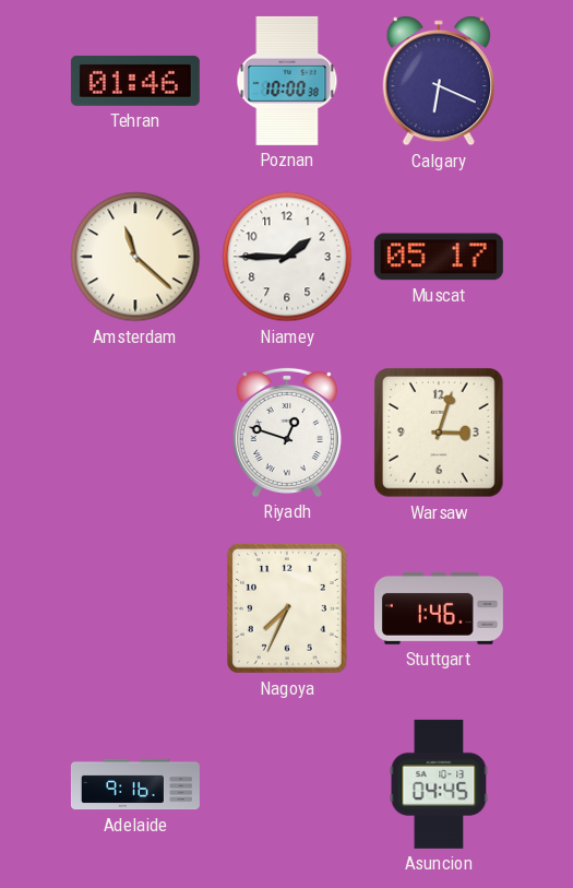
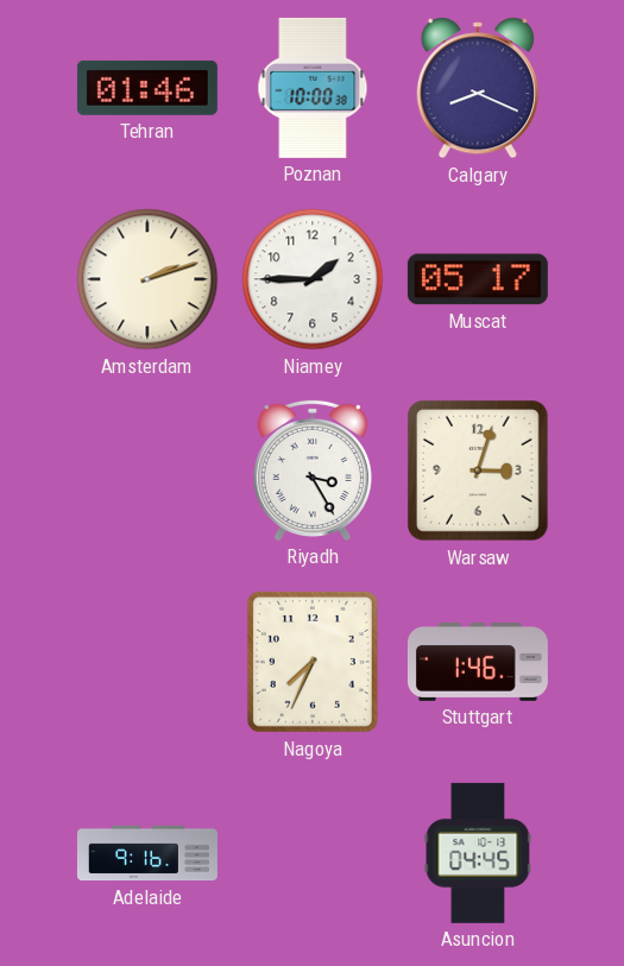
Calgary: 6:19 -> 8:19 (478, 88)
Amsterdam: 11:22 -> 2:12 (147, 279)
Riyadh: 12:48 -> 3:25 (313, 471)
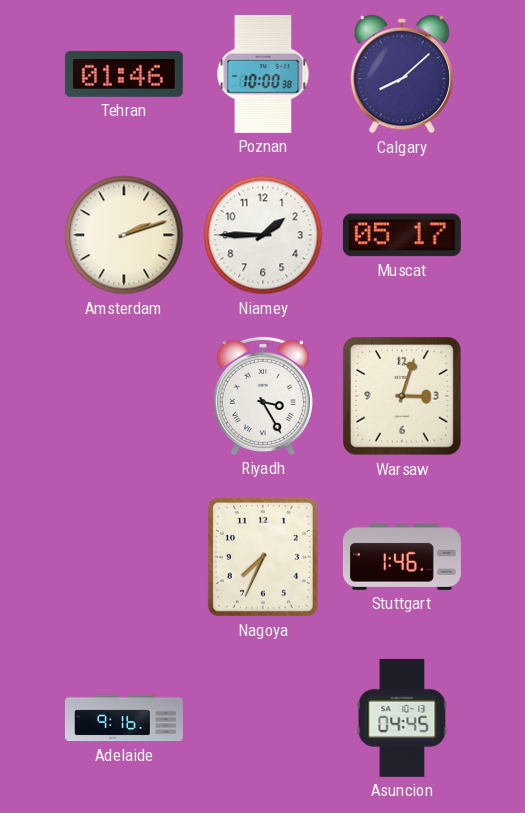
Calgary: 8:19 -> 8:08 (402, 74)
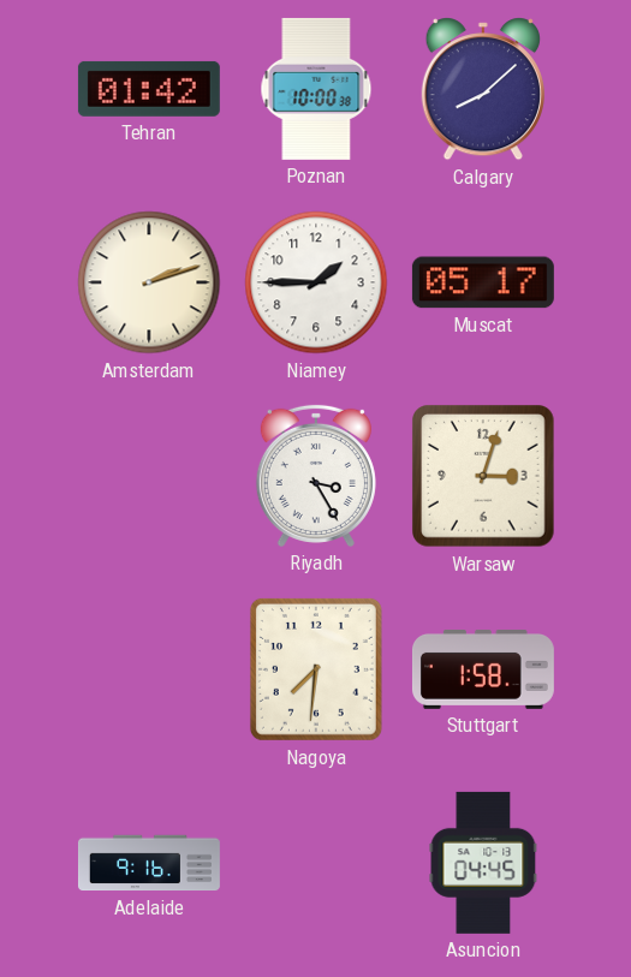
Tehran: 01:46 -> 01:42 (149, 89)
Nagoya: 7:34 -> 7:31 (316, 669)
Stuttgart: 1:46 -> 1:58 (483, 671)
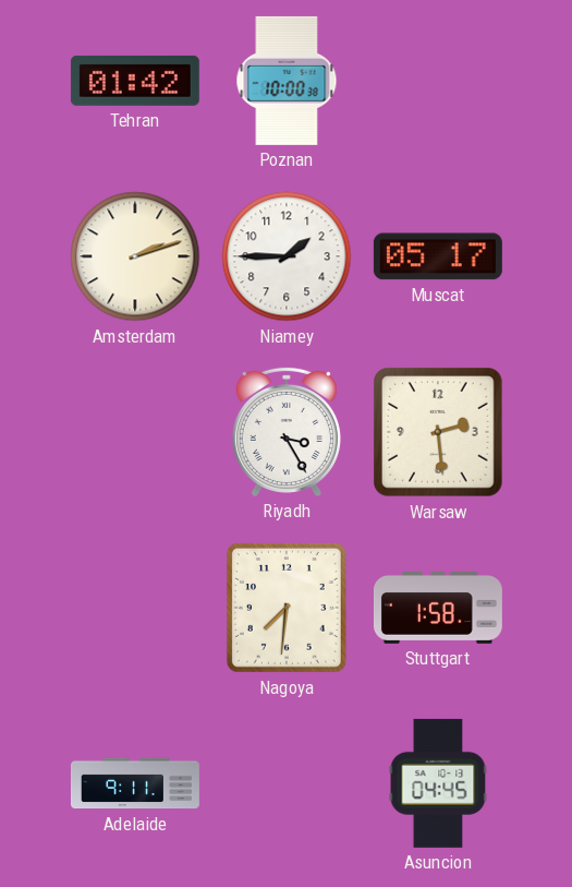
Calgary: 8:08 -> none (483, 89)
Warsaw: 3:03 -> 2:29 (438, 432)
Adelaide: 9:16 -> 9:11 (135, 783)
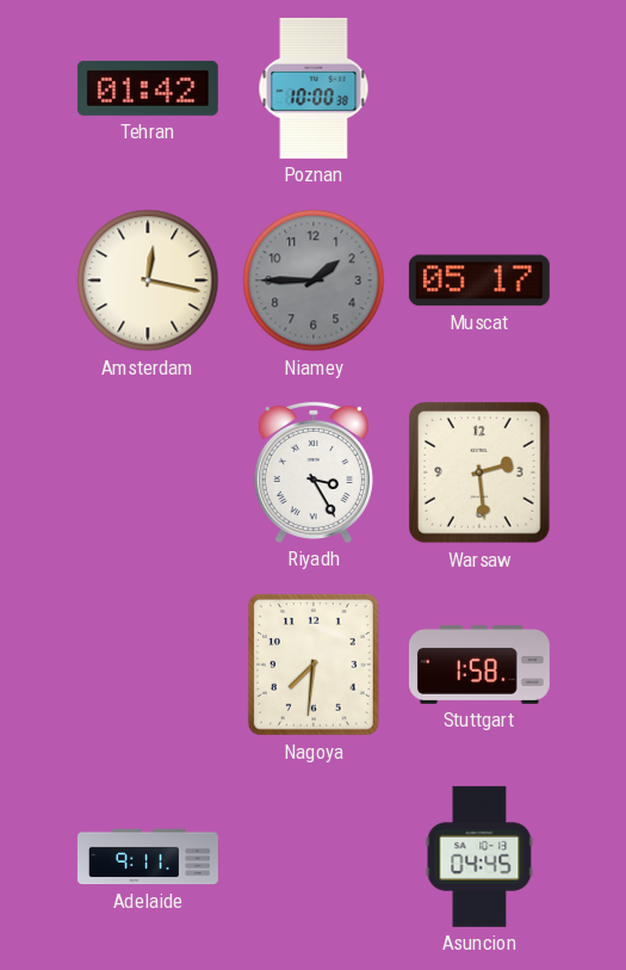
Amsterdam: 2:12 -> 12:17 (148, 280)
Niamey dial: white -> grey (314, 280)
